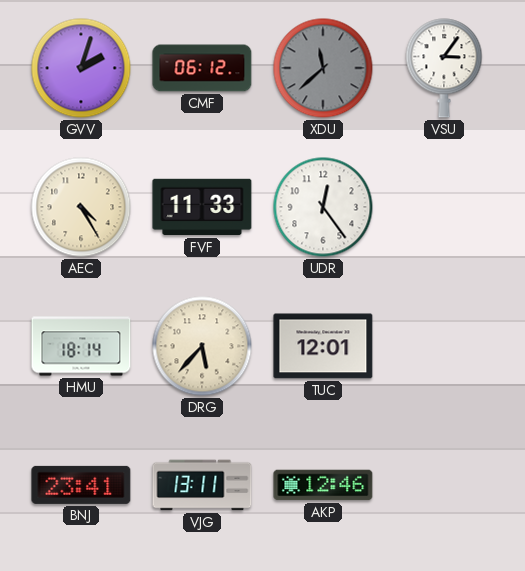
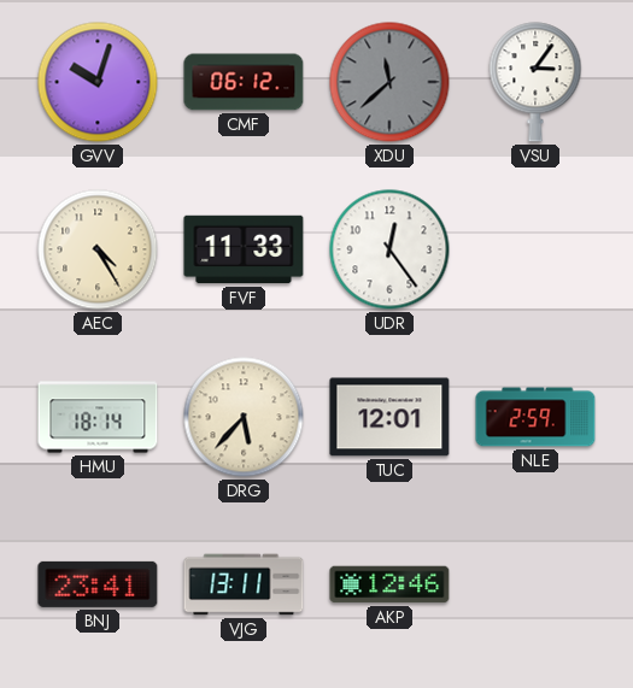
GVV: 2:03 -> 10:03 (98, 82)
NLE: none -> 2:59 (535, 417)
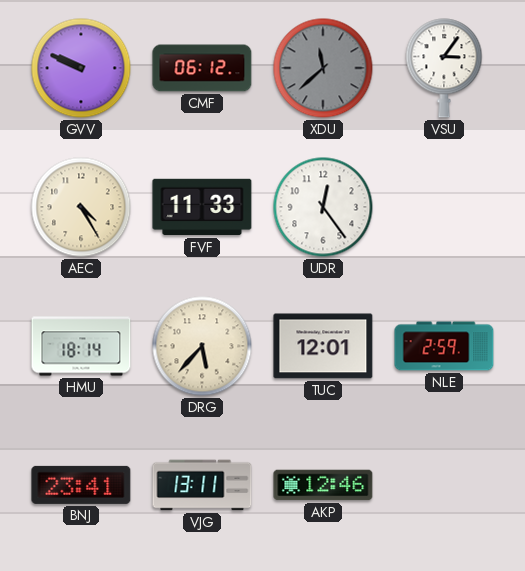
GVV: 10:03 -> 9:49 (81, 68)
